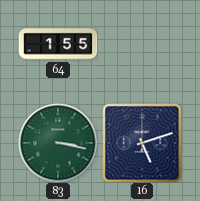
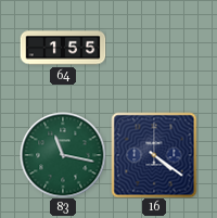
83: 3:17 -> 11:17 (63, 155)
16: 5:12 -> 4:21 (154, 155)
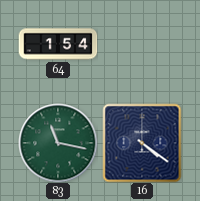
64: 1:55 -> 1:54 (58, 44)
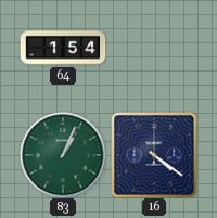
83: 11:17 -> 1:04 (63, 155)
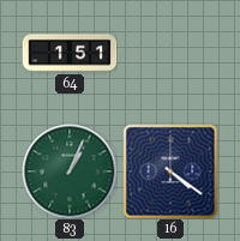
64: 1:54 -> 1:51 (70, 53)
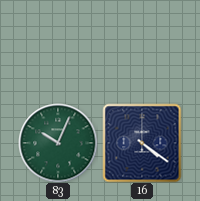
64: 1:51 -> none (70, 53)
83: 1:04 -> 10:04 (58, 143)
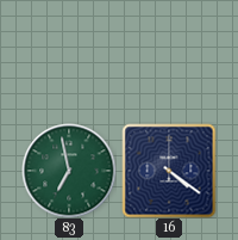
83: 10:04 -> 6:58 (69, 171)
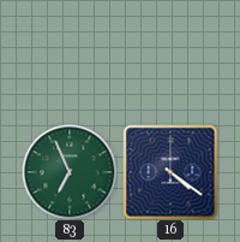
83: 6:58 -> 6:56 (70, 172)
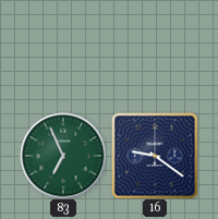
16: 4:21 -> 9:21 (155, 156)
